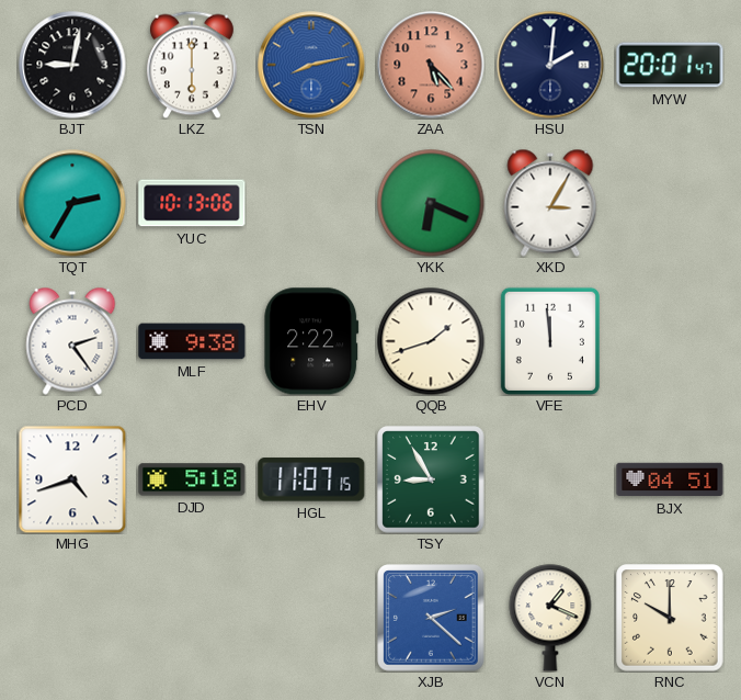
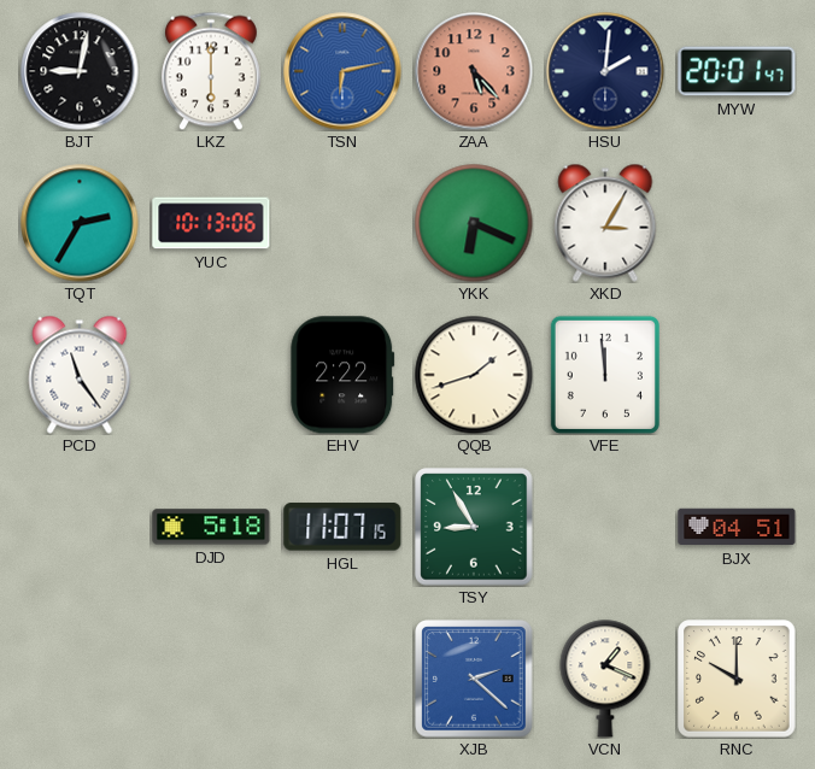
TSN: 8:13 -> 6:13 (342, 71)
PCD: 2:24 -> 11:24 (80, 375)
MLF: 9:38 -> none (192, 341)
MHG: 4:42 -> none (72, 479)
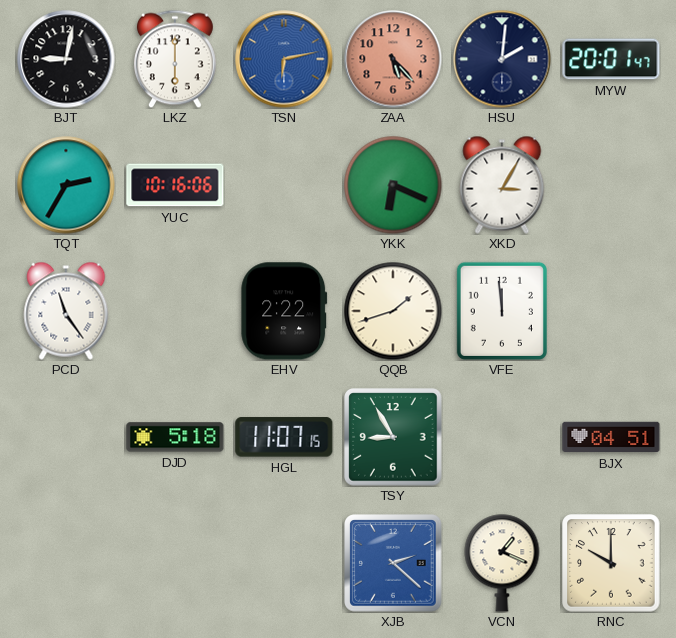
YUC: 10:13 -> 10:16 (175, 185)
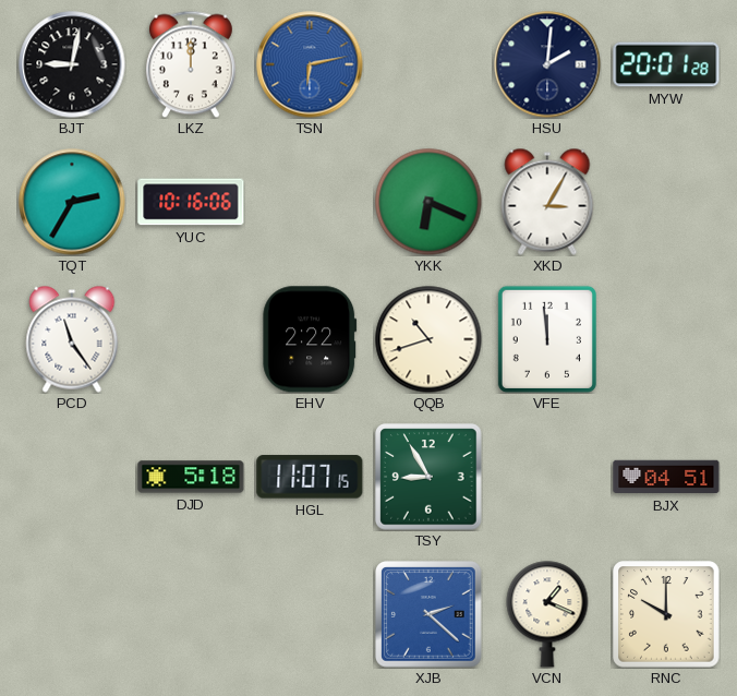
LKZ: 6:00 -> 12:00 (191, 64)
ZAA: 5:23 -> none (393, 59)
MYW: 20:01:47 -> 20:01:28 (666, 64)
QQB: 1:42 -> 10:42 (428, 339)
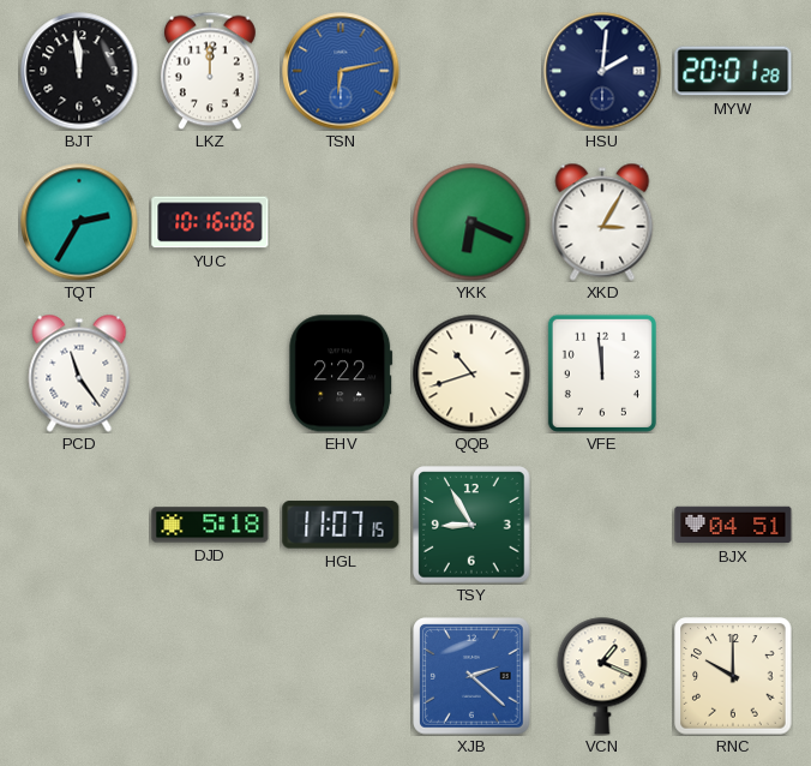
BJT: 9:02 -> 11:59 (79, 71)
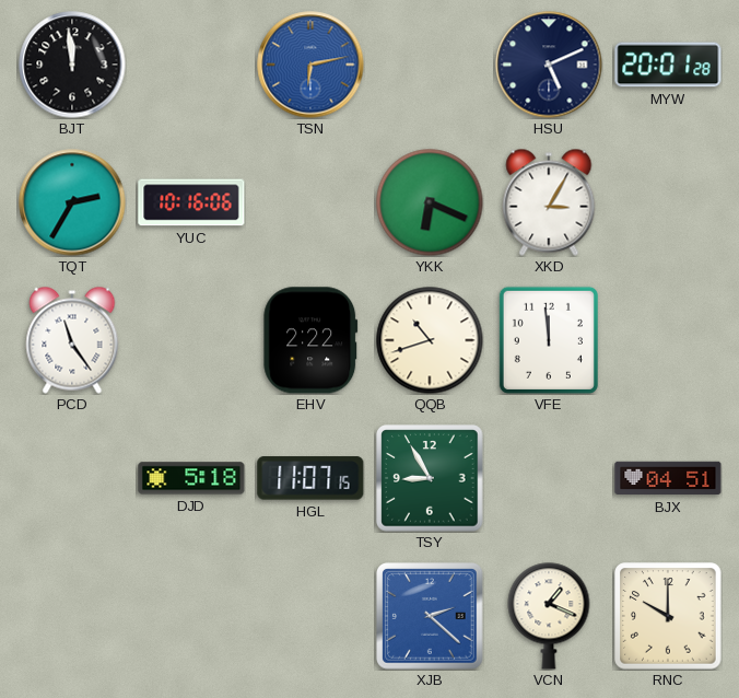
LKZ: 12:00 -> none (210, 71)
HSU: 2:01 -> 5:11 (549, 65)
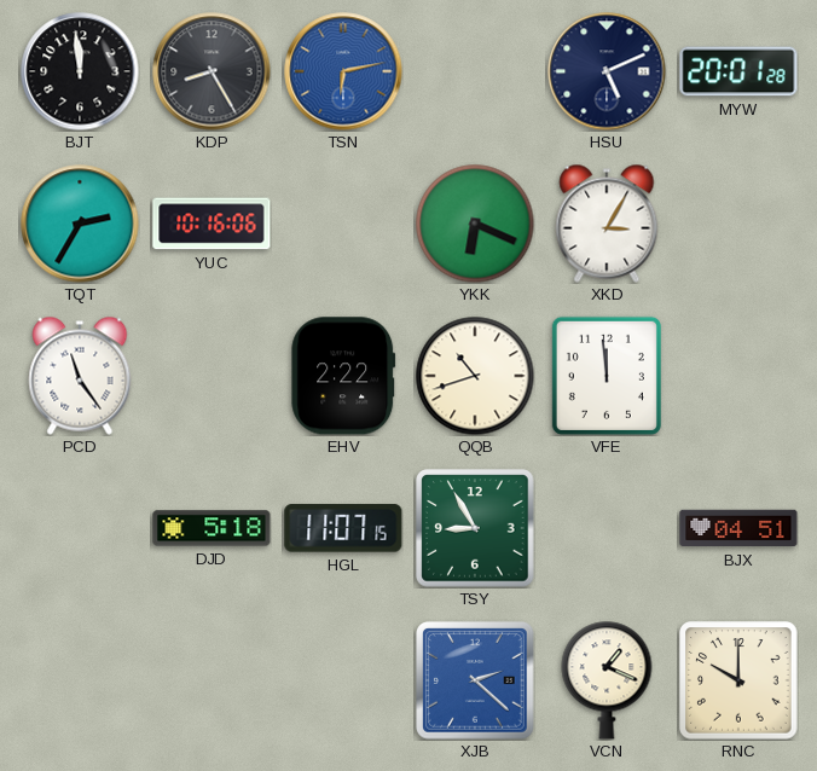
KDP: none -> 8:25 (212, 71)
